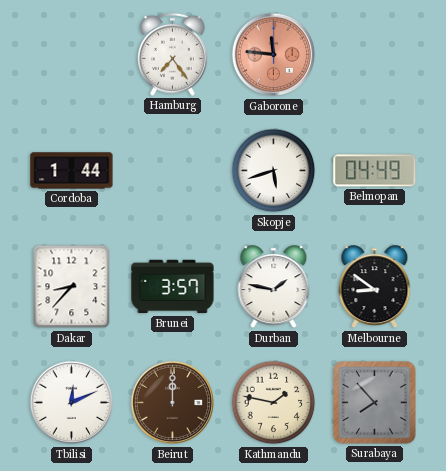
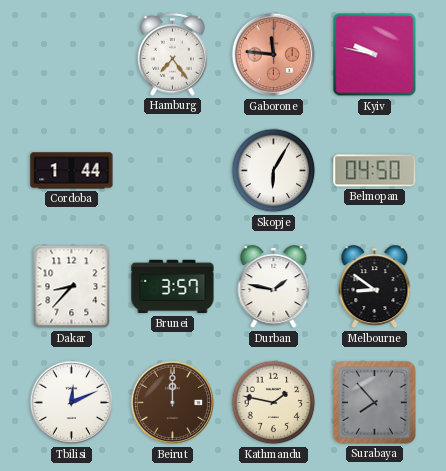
Kyiv: none -> 9:47 (375, 55)
Skopje: 5:42 -> 6:05 (274, 171)
Belmopan: 04:49 -> 04:50 (375, 171)
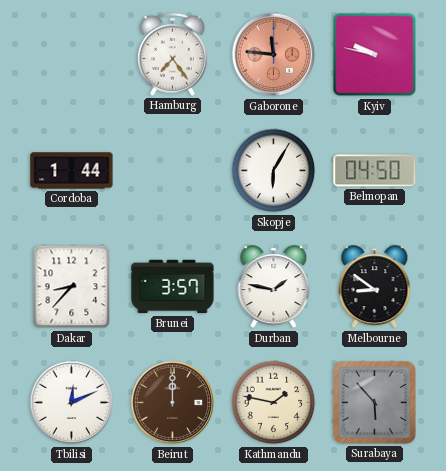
Surabaya: 7:53 -> 5:53 (375, 403)
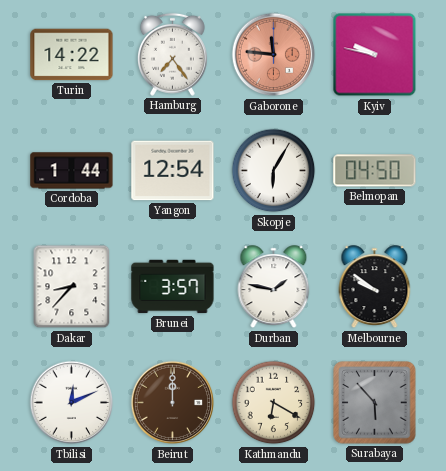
Turin: none -> 14:22 (72, 55)
Yangon: none -> 12:54 (173, 171)
Melbourne: 8:51 -> 9:51 (375, 287)
Kathmandu: 1:47 -> 6:20 (274, 403)
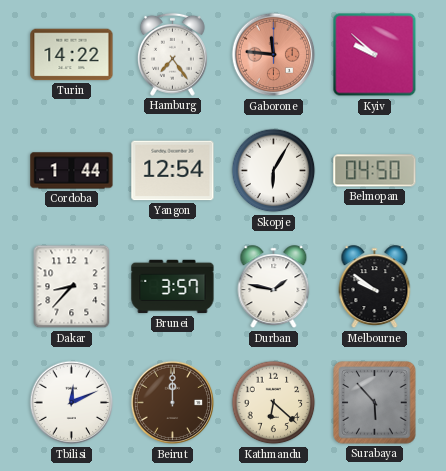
Kyiv: 9:47 -> 9:52 (375, 55)
Kathmandu: 6:20 -> 6:22 (274, 403)
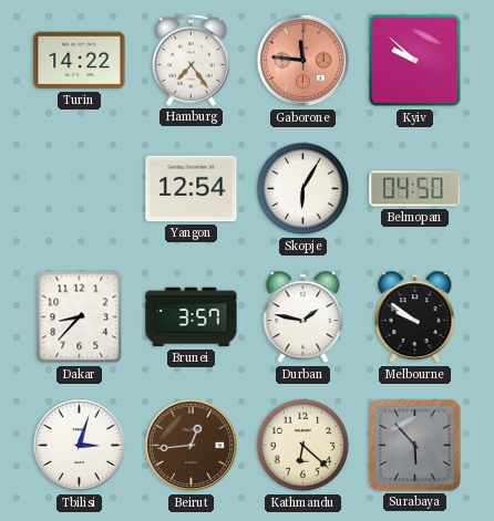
Cordoba: 1:44 -> none (72, 171)
Tbilisi: 12:11 -> 3:03 (80, 446)
Beirut: 12:00 -> 12:44 (192, 446)
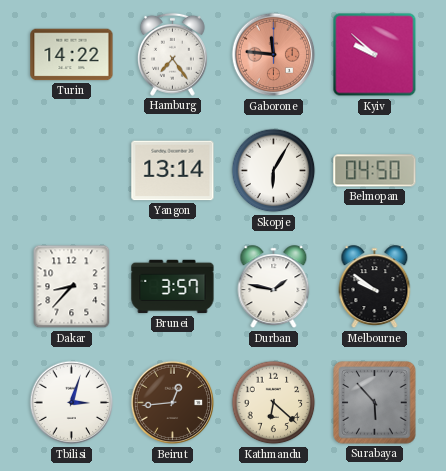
Yangon: 12:54 -> 13:14 (173, 171)
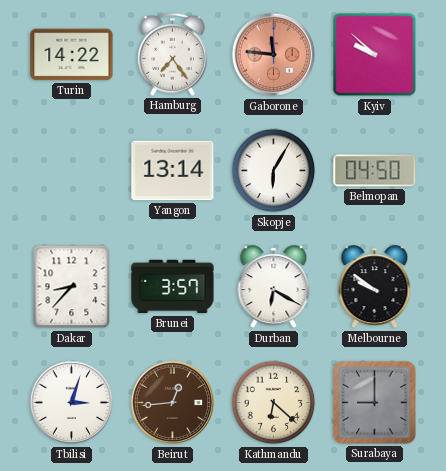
Durban: 1:47 -> 6:20 (274, 287)
Surabaya: 5:53 -> 9:00 (375, 403)
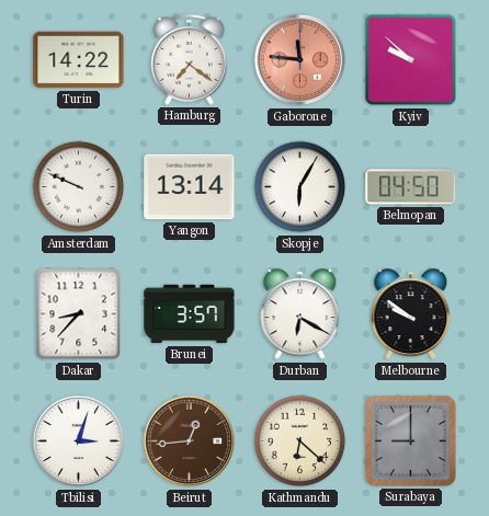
Hamburg: 7:24 -> 7:21 (189, 59)
Amsterdam: none -> 9:49 (79, 187)
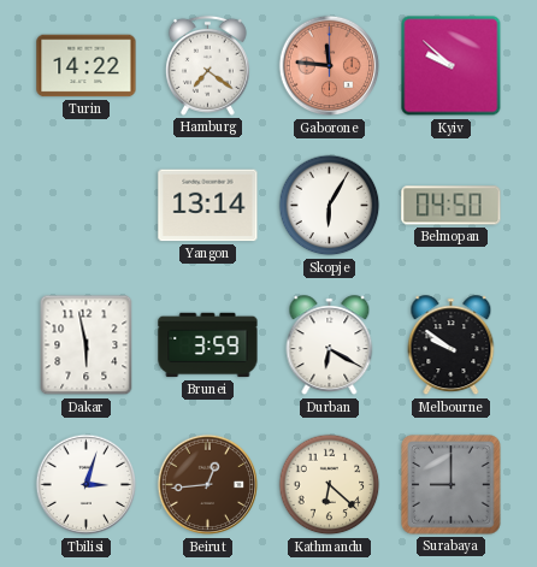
Amsterdam: 9:49 -> none (79, 187)
Dakar: 8:37 -> 5:58 (87, 345)
Brunei: 3:57 -> 3:59 (208, 345)
